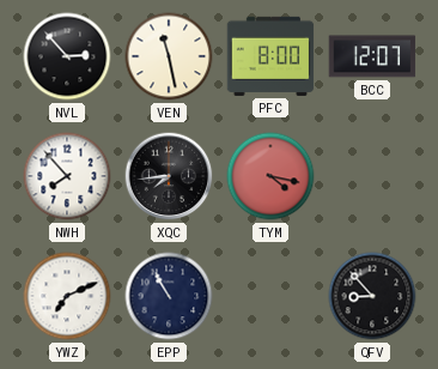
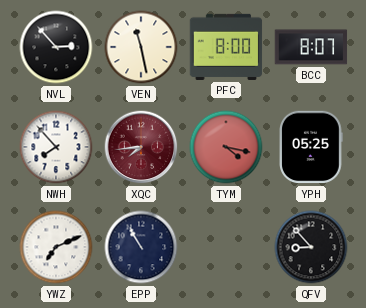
BCC: 12:07 -> 8:07 (311, 47)
XQC dial: black -> burgundy (141, 147)
YPH: none -> 05:25 (312, 147)
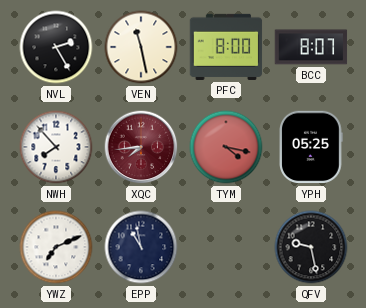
NVL: 2:53 -> 2:25 (56, 47)
EPP: 10:55 -> 10:58 (141, 247)
QFV: 8:53 -> 9:28 (311, 247)
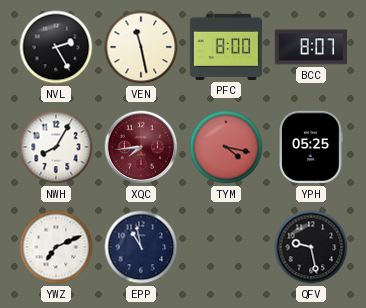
NWH: 7:53 -> 8:05 (56, 147)
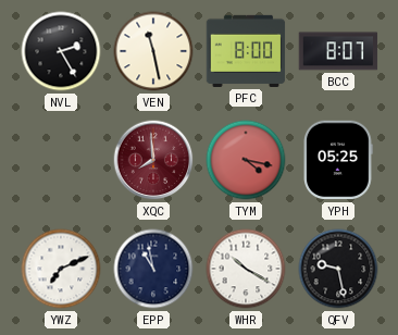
NWH: 8:05 -> none (56, 147)
XQC: 7:44 -> 7:59 (153, 160)
WHR: none -> 10:20 (246, 269)
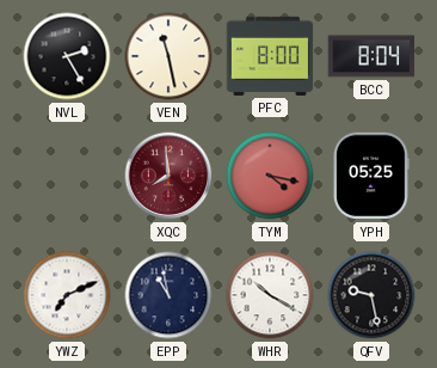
BCC: 8:07 -> 8:04 (371, 56)
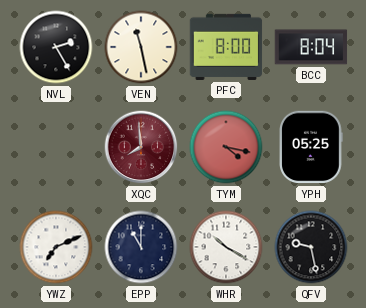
EPP: 10:58 -> 11:00 (141, 247)
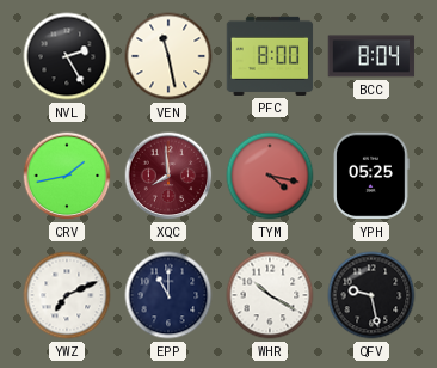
CRV: none -> 1:43 (67, 176)
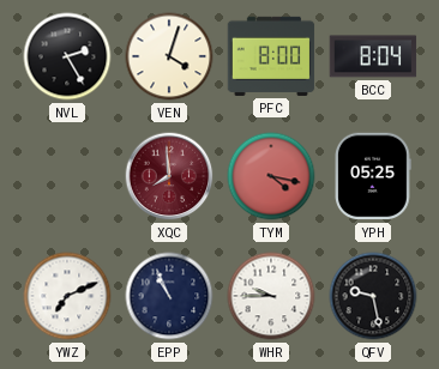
VEN: 11:28 -> 4:03 (169, 56)
CRV: 1:43 -> none (67, 176)
EPP: 11:00 -> 10:56 (169, 296)
WHR: 10:20 -> 9:45 (271, 296)
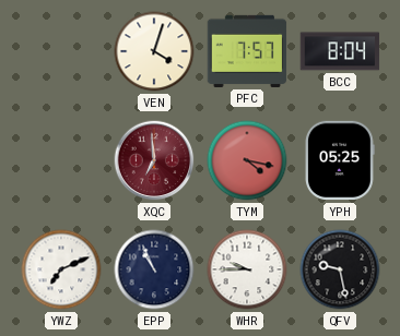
NVL: 2:25 -> none (67, 56)
PFC: 8:00 -> 7:57 (247, 51)
XQC: 7:59 -> 6:59 (154, 160)
